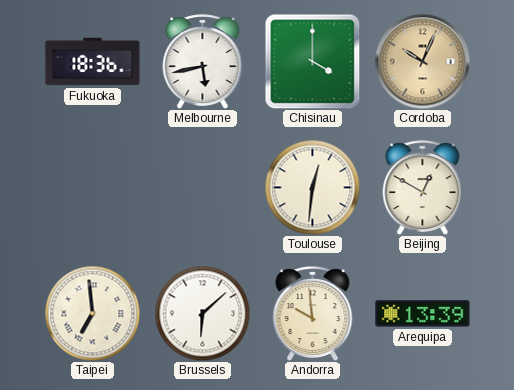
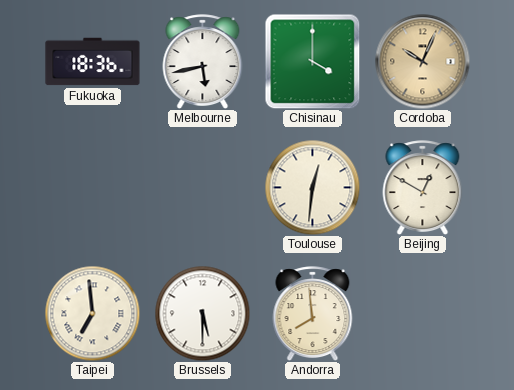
Brussels: 6:08 -> 5:30 (202, 313)
Andorra: 9:59 -> 7:59 (313, 313)
Arequipa: 13:39 -> none (423, 314)
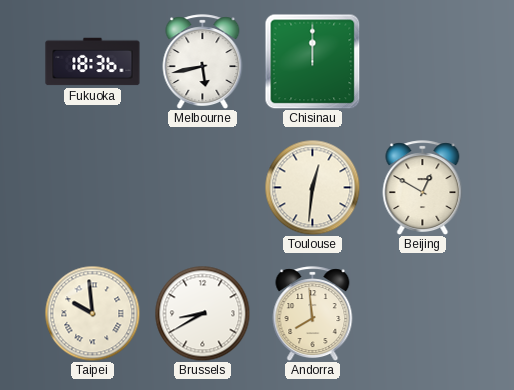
Chisinau: 4:00 -> 12:00 (312, 61)
Cordoba: 10:04 -> none (422, 61)
Taipei: 6:59 -> 9:59 (92, 313)
Brussels: 5:30 -> 8:40 (202, 313)
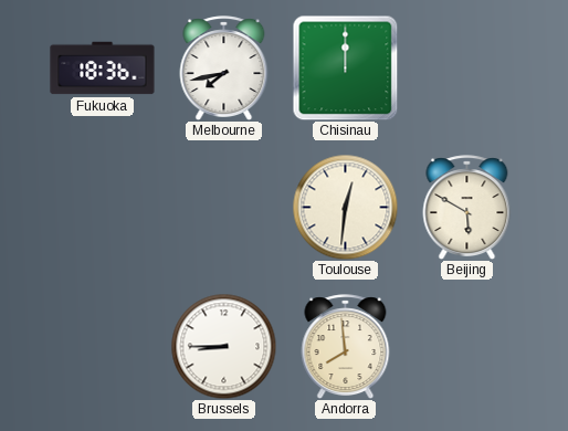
Melbourne: 5:43 -> 7:43 (224, 67)
Beijing: 12:50 -> 5:50 (467, 207)
Taipei: 9:59 -> none (92, 313)
Brussels: 8:40 -> 8:45 (223, 346)
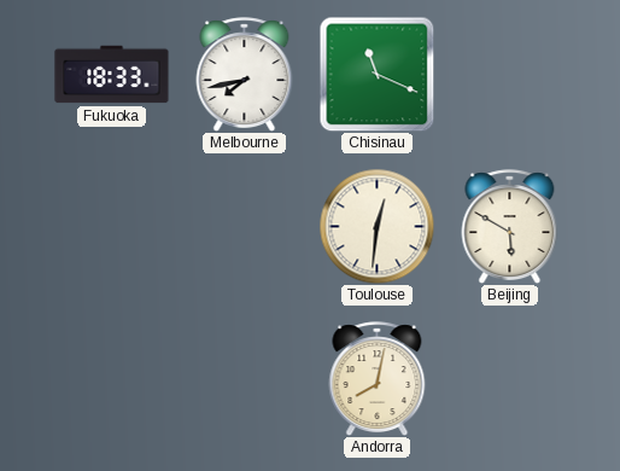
Fukuoka: 18:36 -> 18:33 (112, 75)
Chisinau: 12:00 -> 11:19 (376, 74)
Brussels: 8:45 -> none (223, 346)
Andorra: 7:59 -> 8:02 (378, 378)
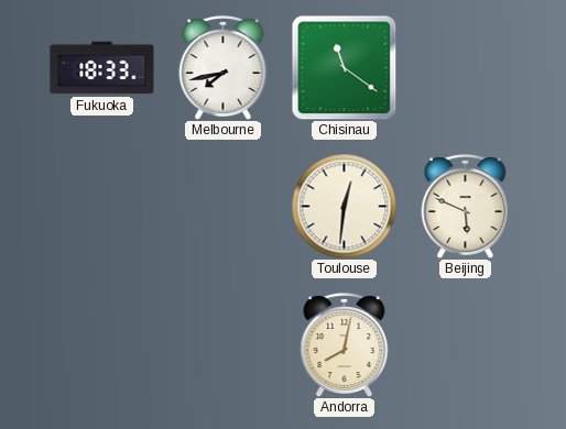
Chisinau: 11:19 -> 11:21 (344, 67)
Beijing: 5:50 -> 5:49 (466, 206)
